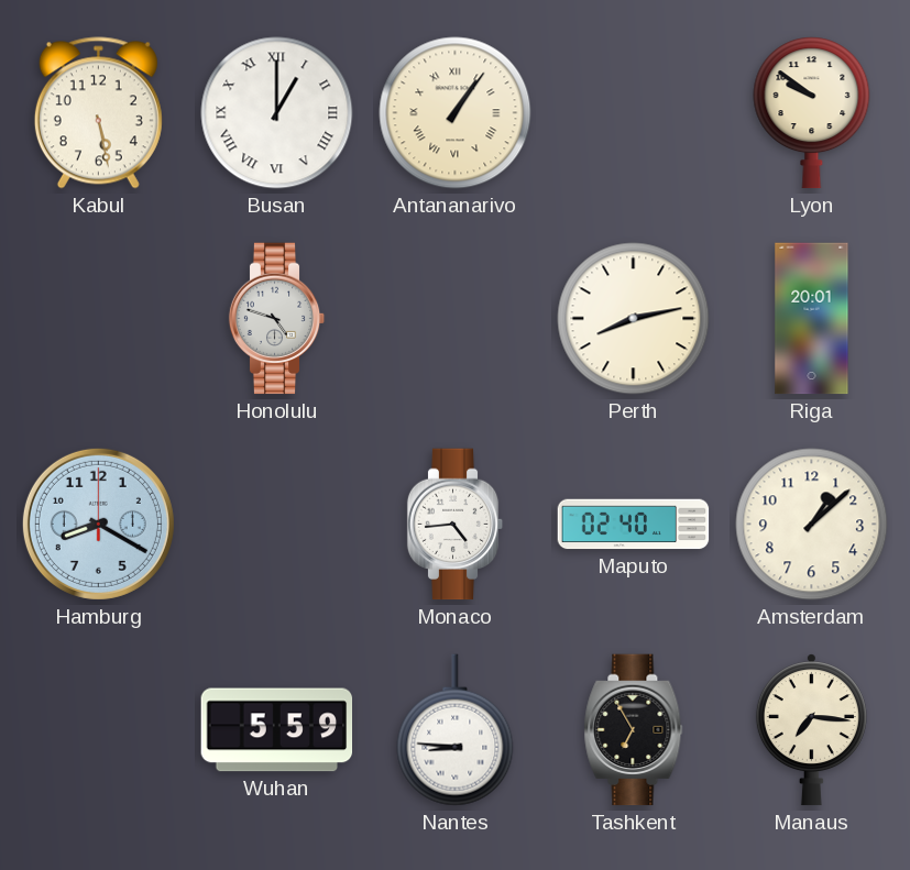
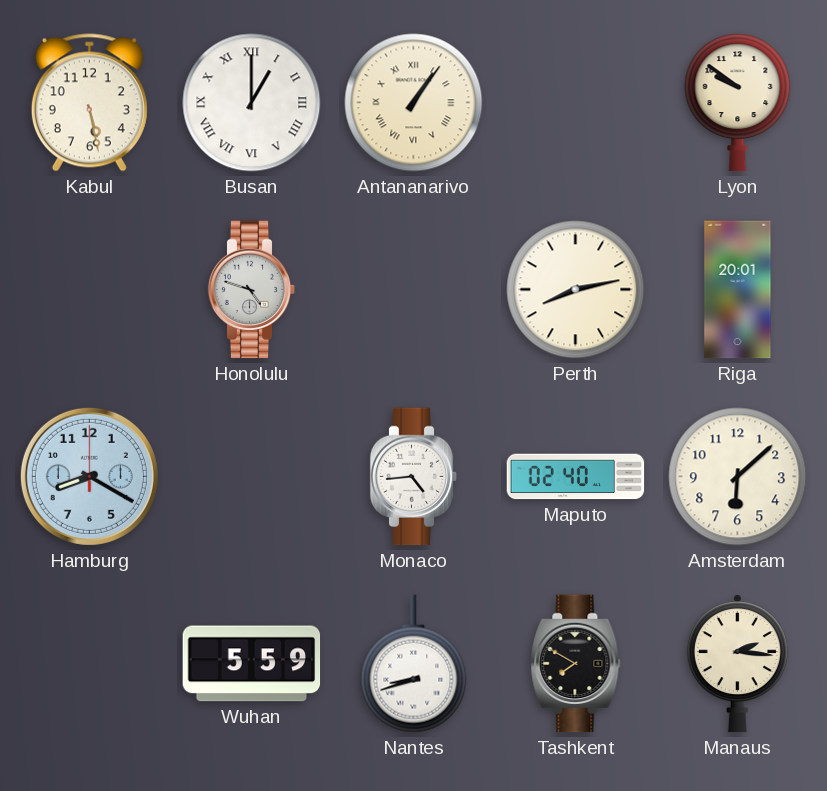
Amsterdam: 1:08 -> 6:08 (738, 477)
Nantes: 8:46 -> 8:42 (414, 664)
Tashkent: 6:55 -> 7:50 (576, 664)
Manaus: 7:16 -> 2:16 (737, 664)
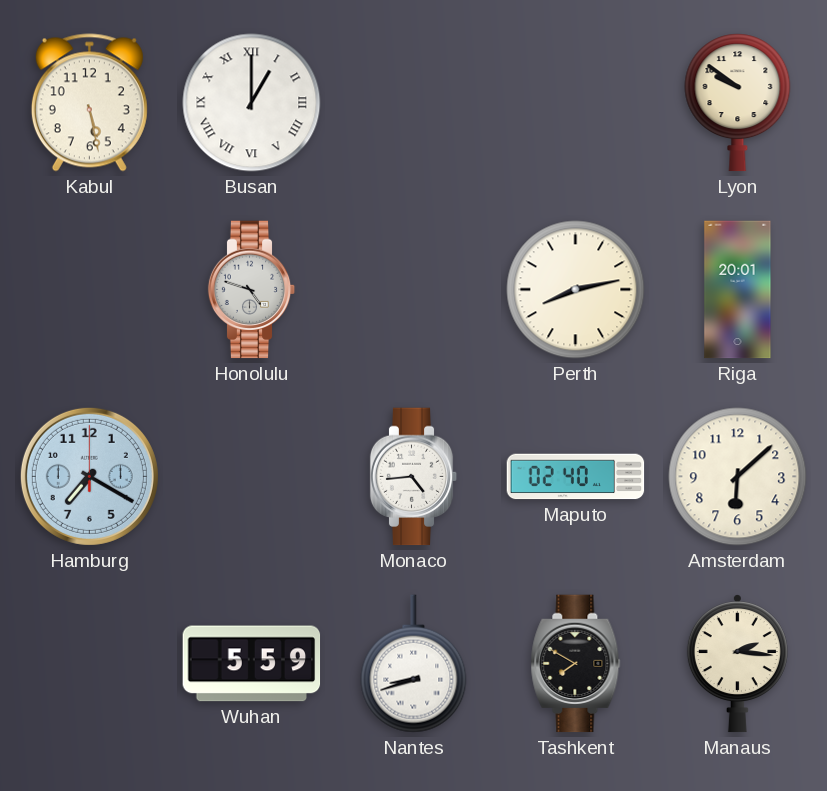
Antananarivo: 1:06 -> none (414, 103)
Hamburg: 8:20 -> 7:20 (89, 476)
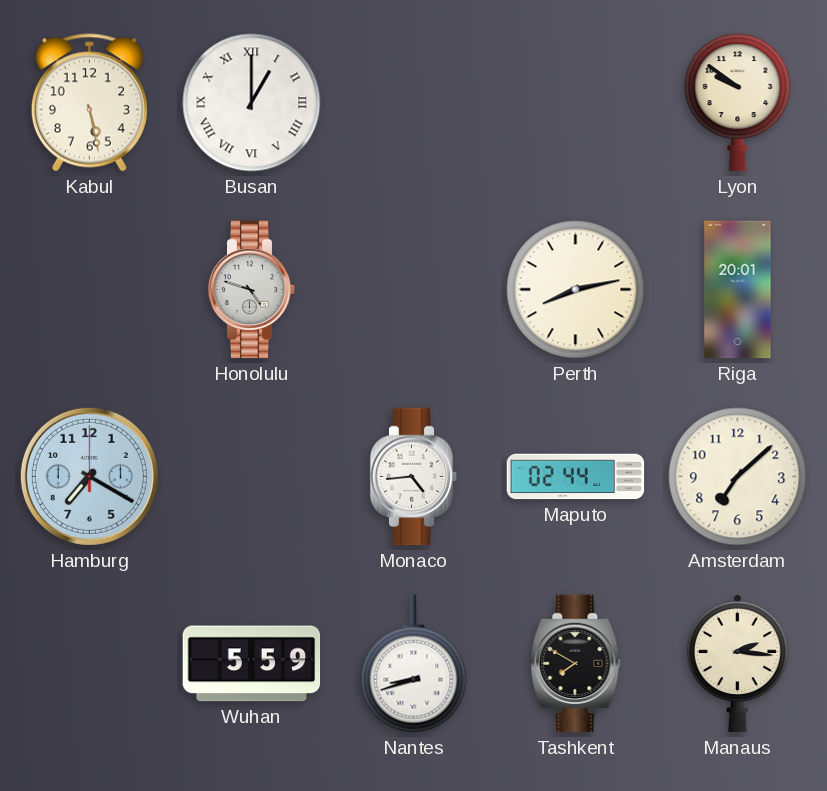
Maputo: 02:40 -> 02:44 (576, 477)
Amsterdam: 6:08 -> 7:08 (738, 477)
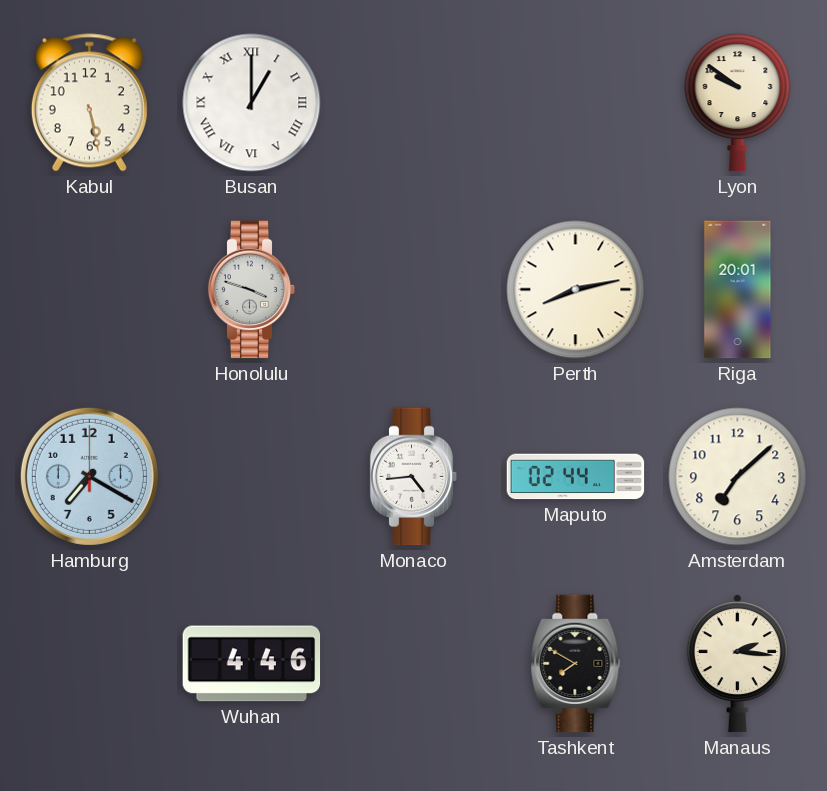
Honolulu: 4:48 -> 3:48 (252, 290)
Wuhan: 5:59 -> 4:46 (252, 664)
Nantes: 8:42 -> none (414, 664)
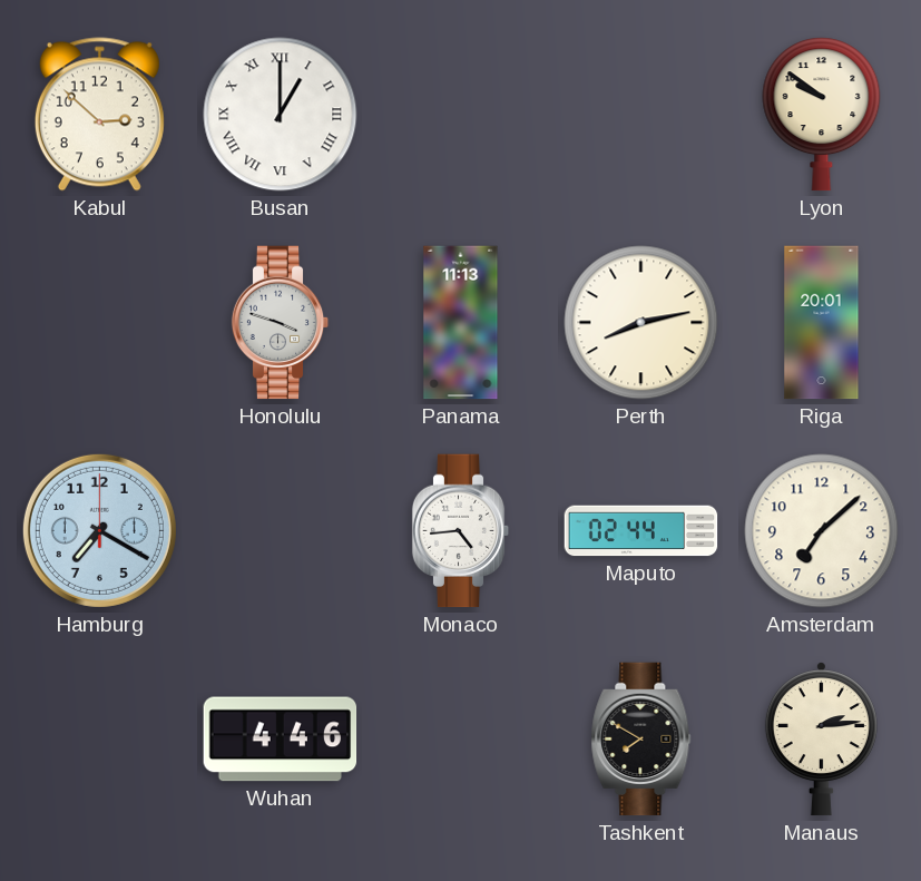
Kabul: 5:28 -> 2:52 (99, 115)
Panama: none -> 11:13 (461, 323)
Manaus: 2:16 -> 2:14 (821, 740)
